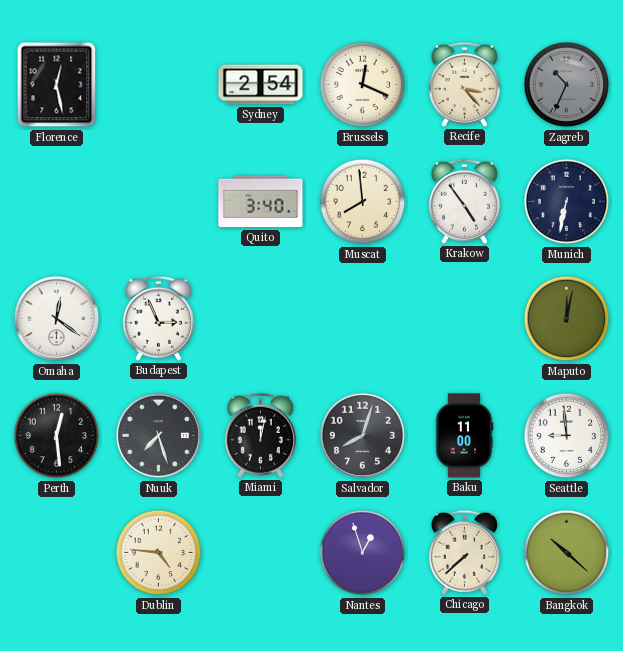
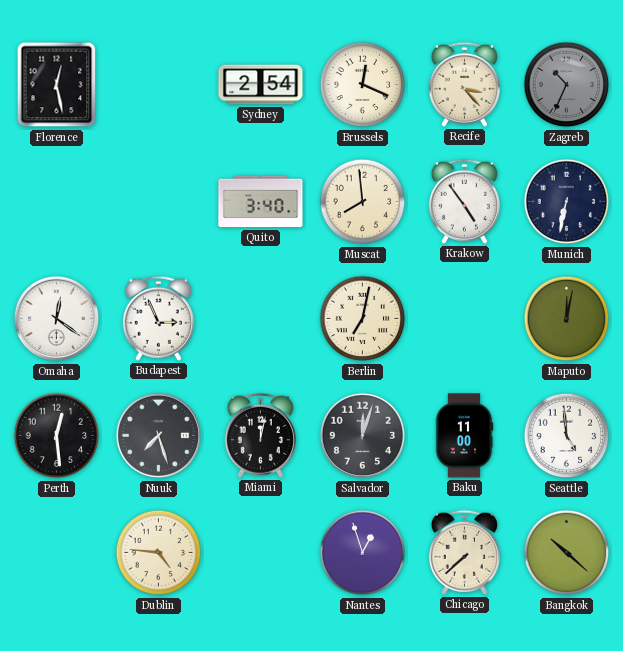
Berlin: none -> 7:02 (363, 319)
Salvador: 8:03 -> 12:03 (363, 436)
Seattle: 8:59 -> 4:59 (567, 436)
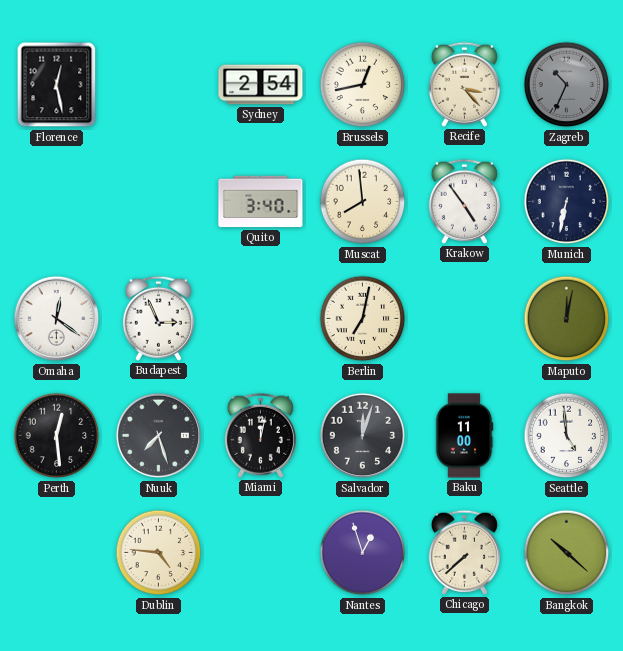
Brussels: 12:19 -> 12:43 (363, 85)
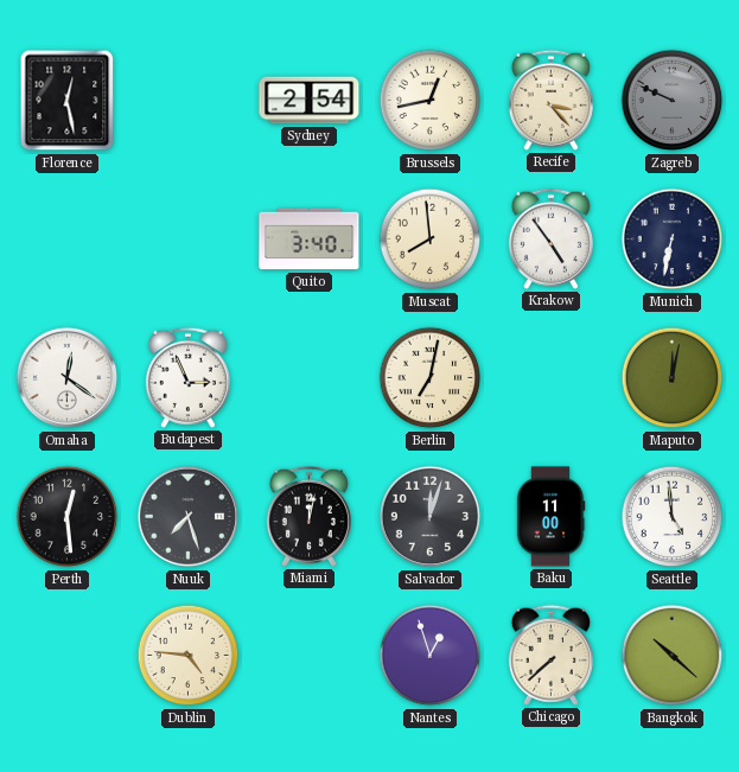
Zagreb: 10:34 -> 9:49 (673, 101)
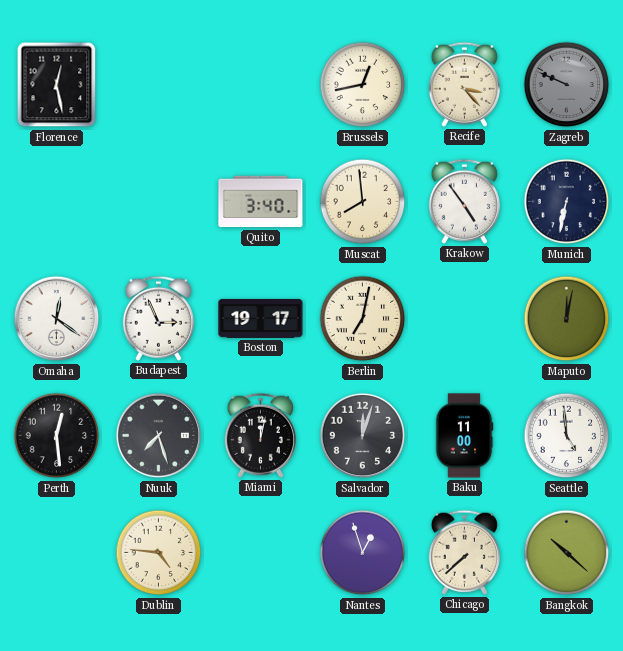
Sydney: 2:54 -> none (310, 101)
Boston: none -> 19:17 (261, 318)
